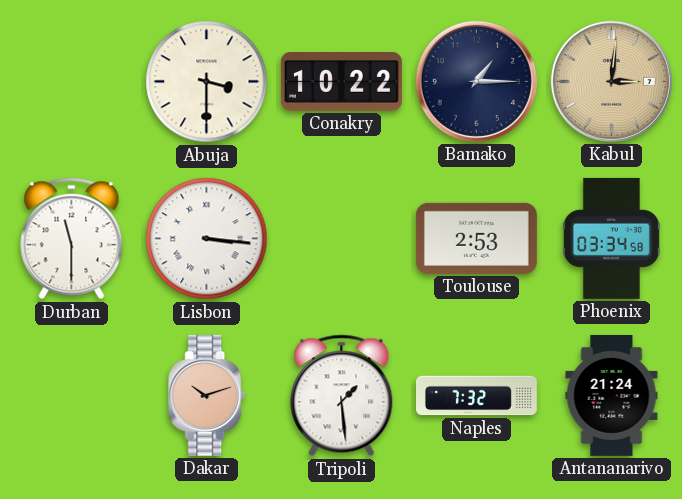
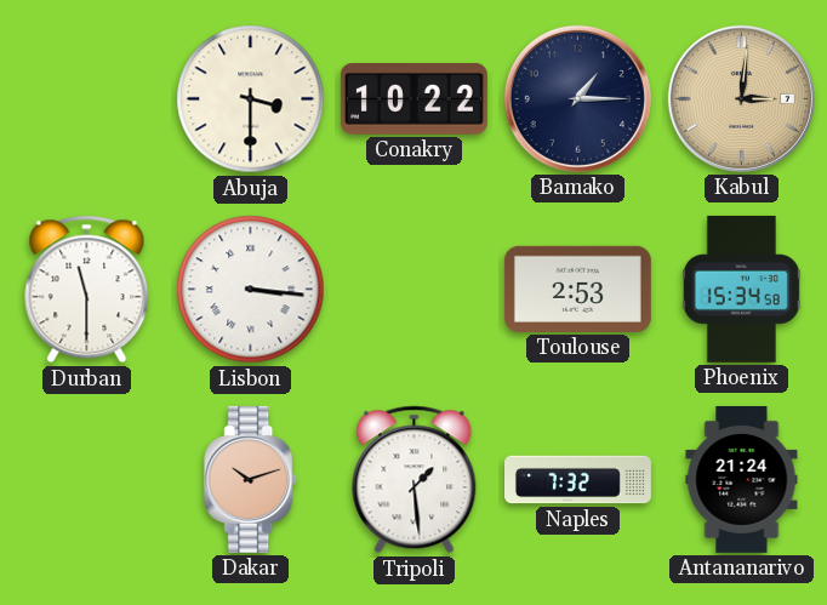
Phoenix: 03:34 -> 15:34 (741, 289)
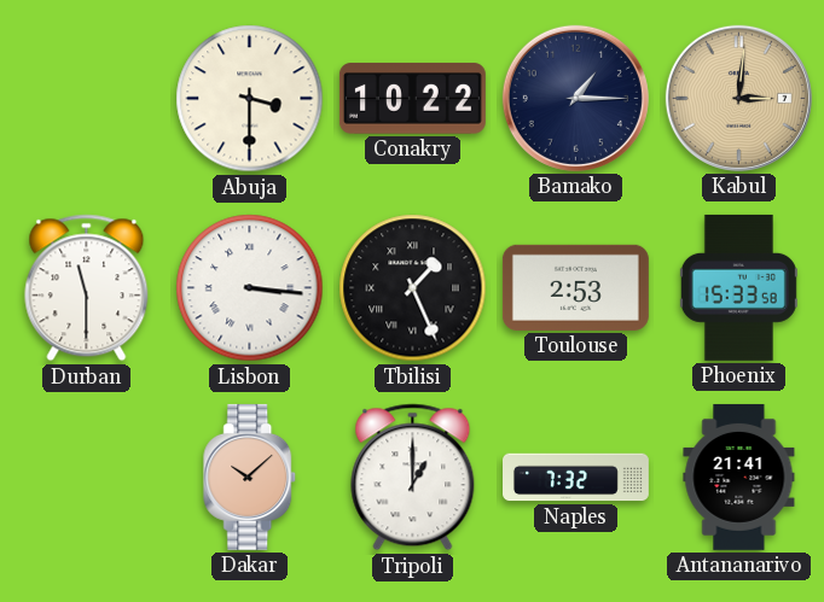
Tbilisi: none -> 1:26 (413, 288)
Phoenix: 15:34 -> 15:33 (738, 287)
Dakar: 10:12 -> 10:08 (250, 477)
Tripoli: 1:29 -> 1:00 (413, 478)
Antananarivo: 21:24 -> 21:41 (739, 477)
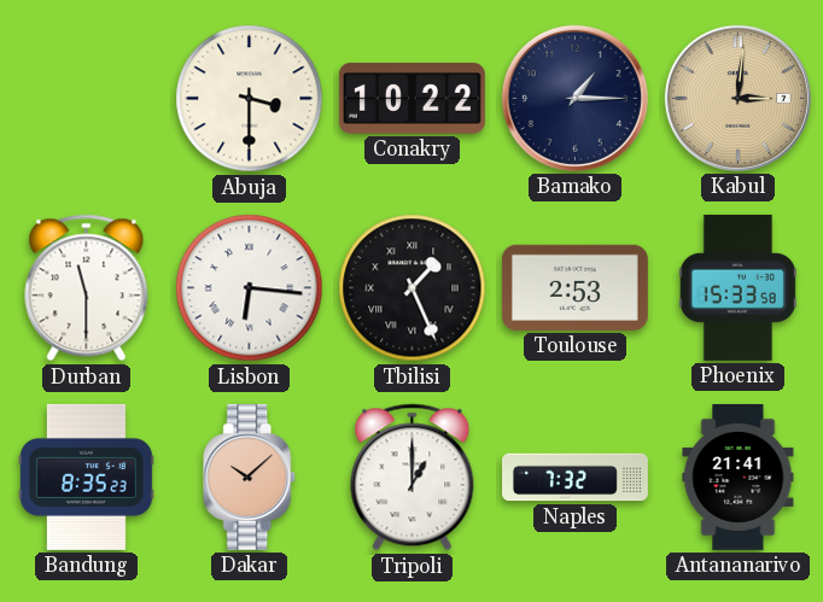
Lisbon: 3:16 -> 6:16 (250, 288)
Bandung: none -> 8:35 (86, 477)
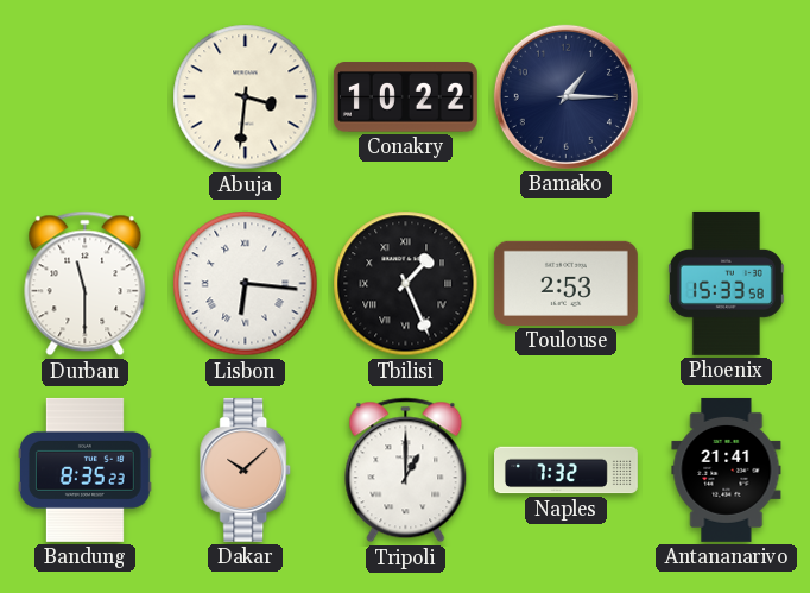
Abuja: 3:30 -> 3:31 (246, 97)
Kabul: 3:01 -> none (737, 98)
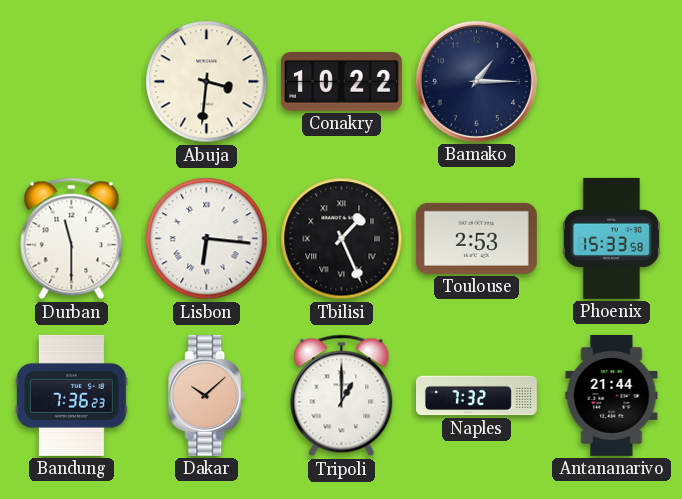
Bandung: 8:35 -> 7:36 (71, 395)
Antananarivo: 21:41 -> 21:44 (612, 395)
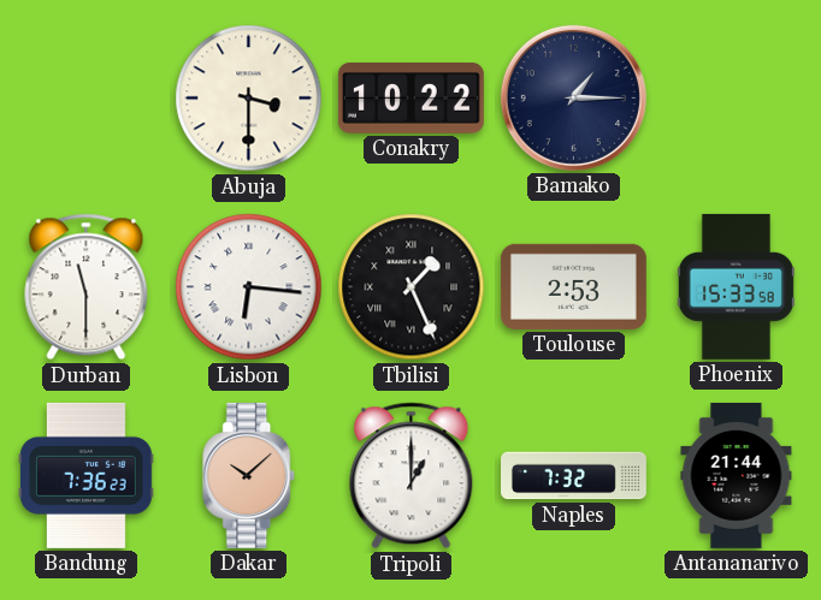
Abuja: 3:31 -> 3:30 (249, 99)
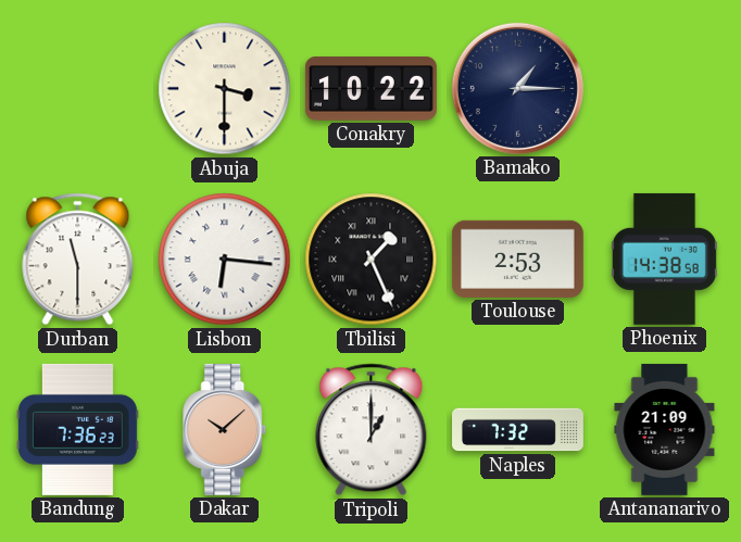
Phoenix: 15:33 -> 14:38 (664, 259)
Antananarivo: 21:44 -> 21:09 (665, 429)
